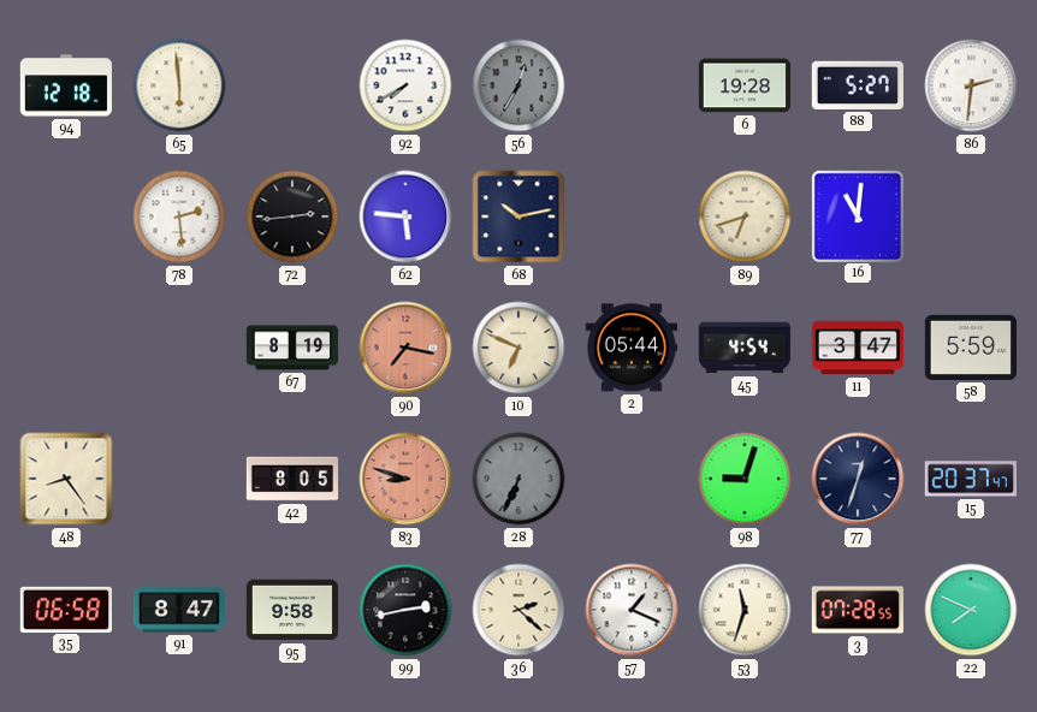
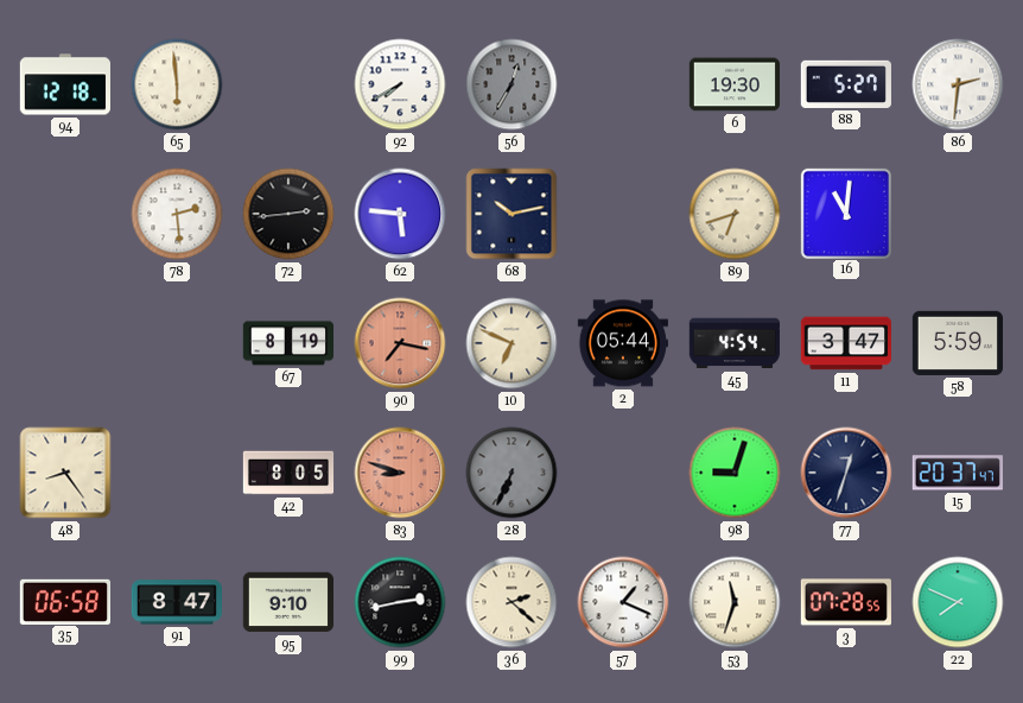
6: 19:28 -> 19:30 (733, 84)
95: 9:58 -> 9:10 (287, 602)
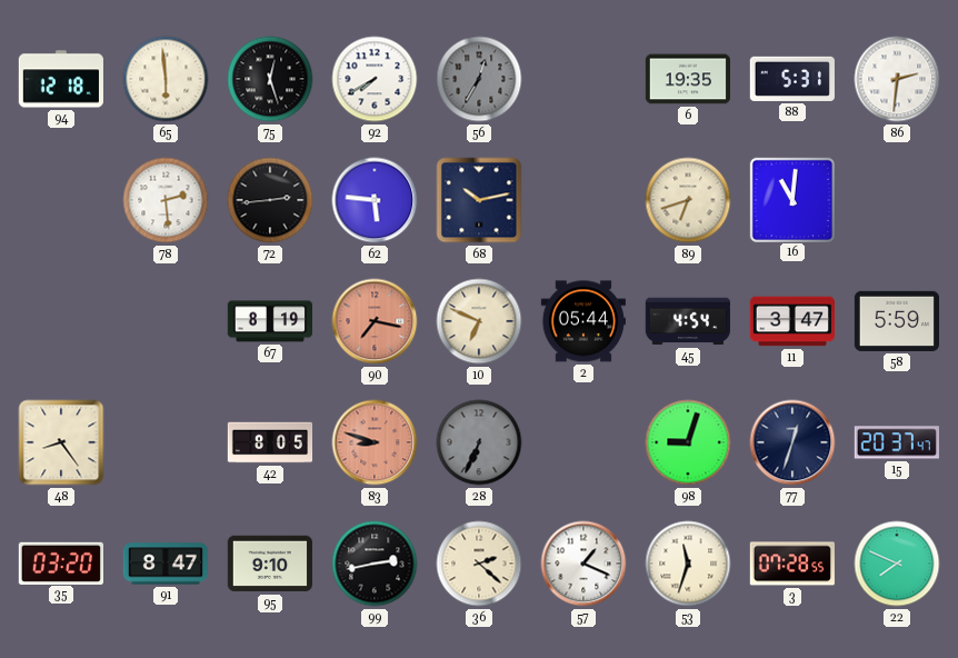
75: none -> 12:27 (270, 79)
6: 19:30 -> 19:35 (687, 79)
88: 5:27 -> 5:31 (792, 79)
35: 06:58 -> 03:20 (60, 562)
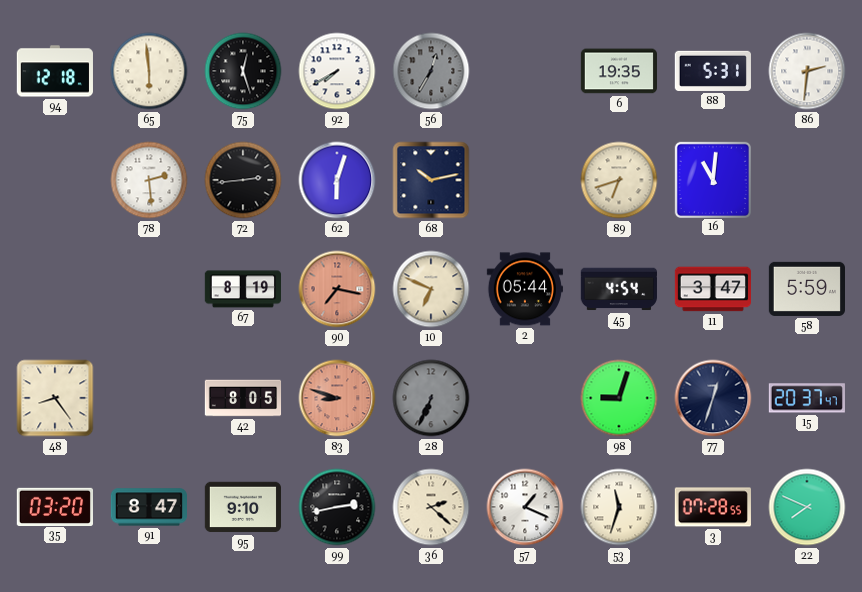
62: 5:46 -> 6:03 (337, 180)
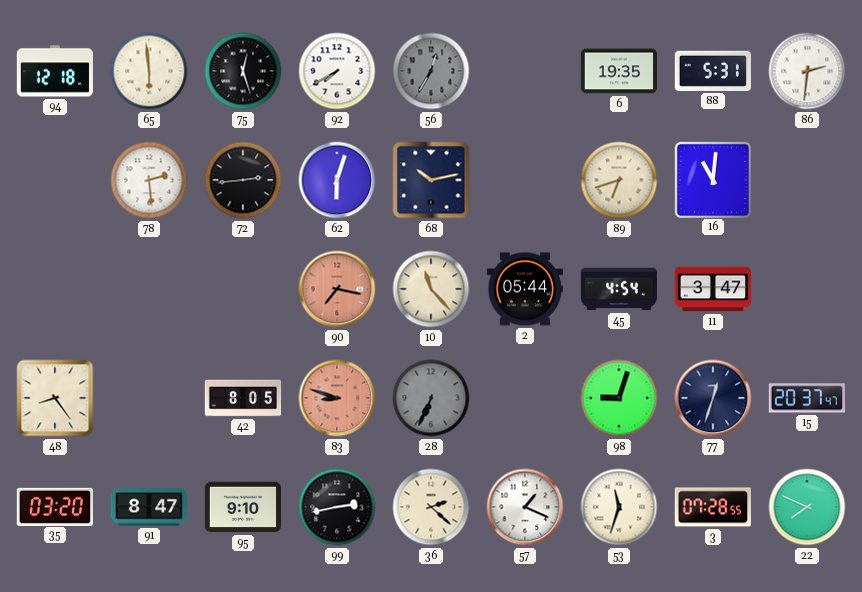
67: 8:19 -> none (242, 289)
10: 6:49 -> 11:23 (431, 289)
58: 5:59 -> none (806, 289)
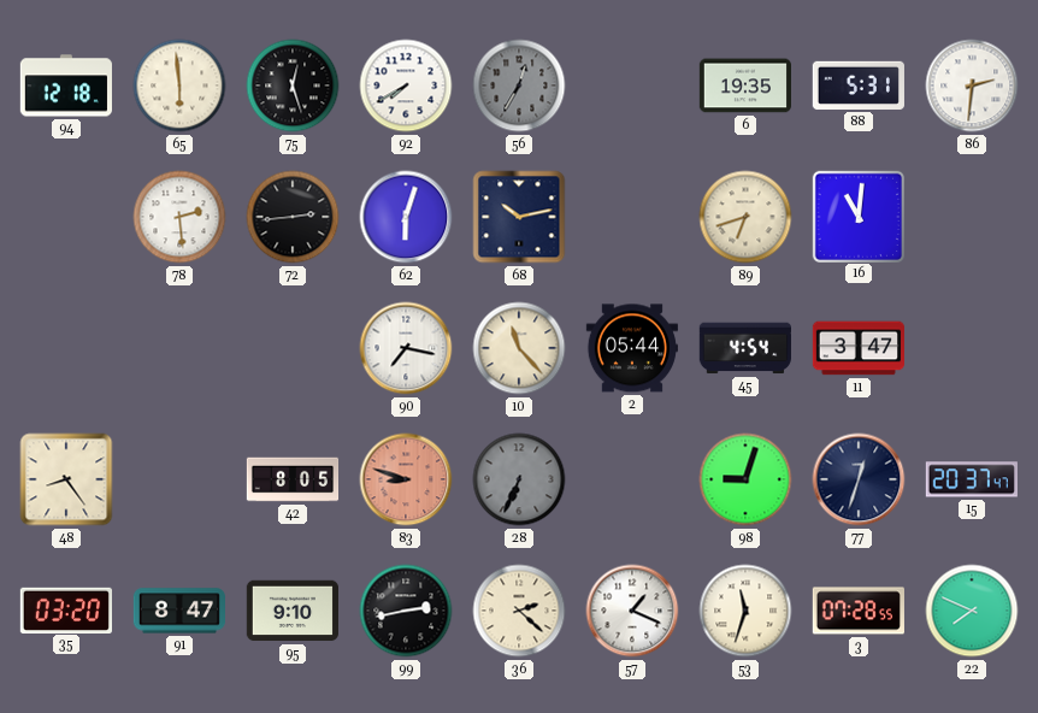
90 dial: salmon -> white (406, 348)
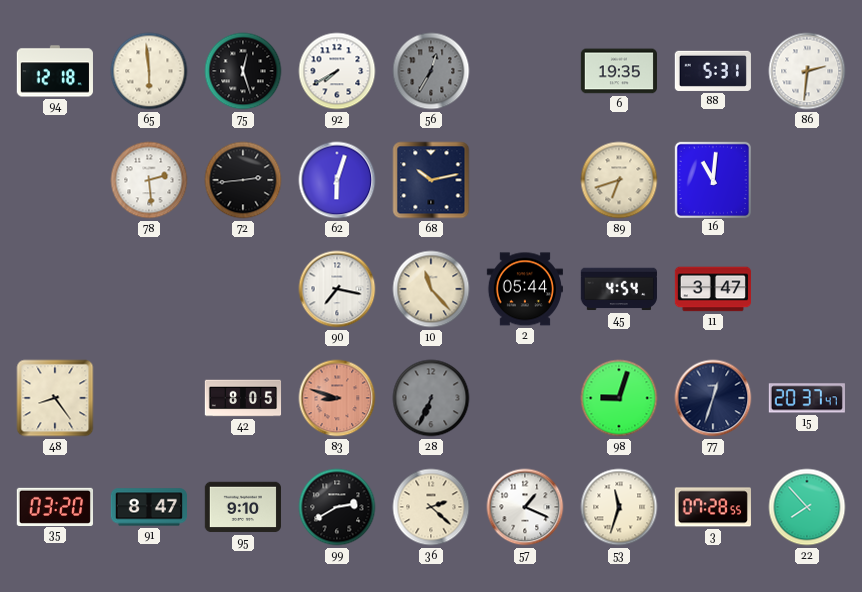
99: 2:43 -> 2:40 (337, 507)
22: 7:49 -> 7:53 (807, 507)
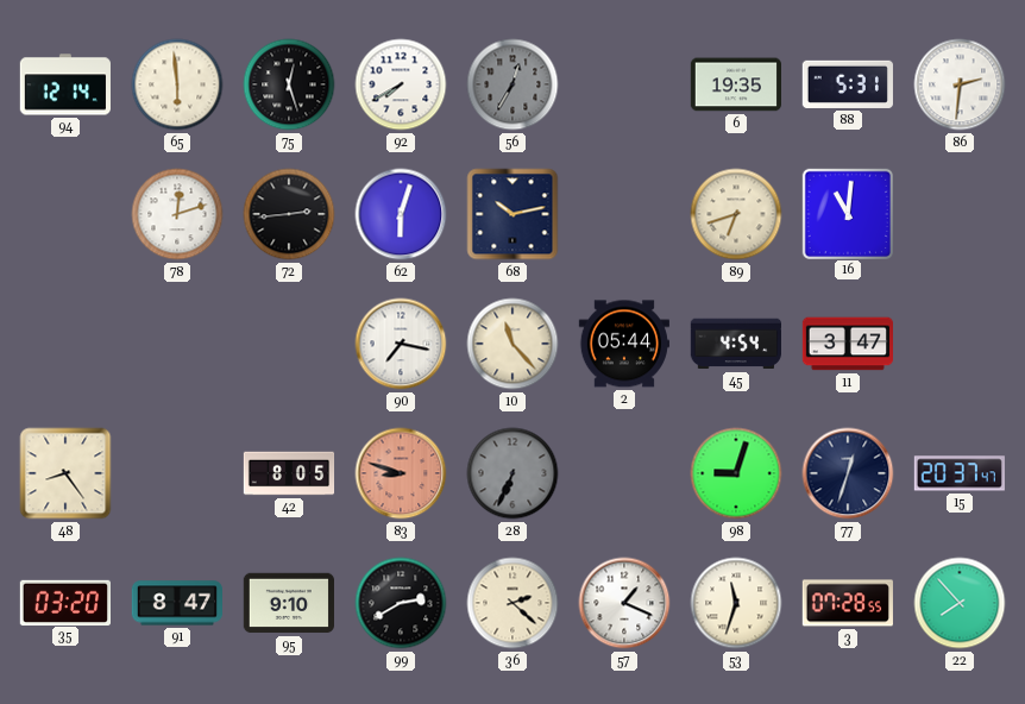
94: 12:18 -> 12:14 (65, 84)
78: 2:29 -> 12:12 (177, 214)
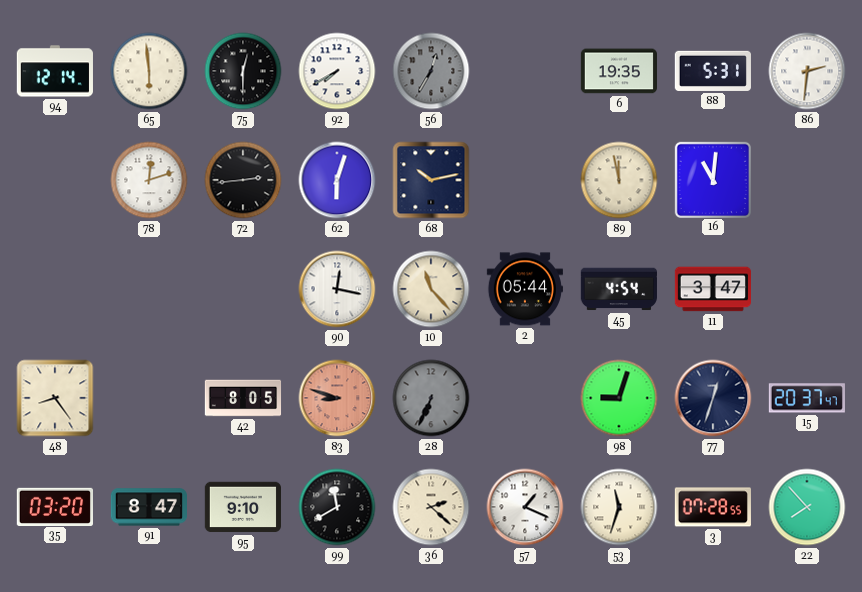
75: 12:27 -> 12:30 (243, 71)
89: 6:42 -> 11:58 (619, 180)
90: 7:17 -> 12:17 (337, 289)
99: 2:40 -> 11:40 (337, 507)
